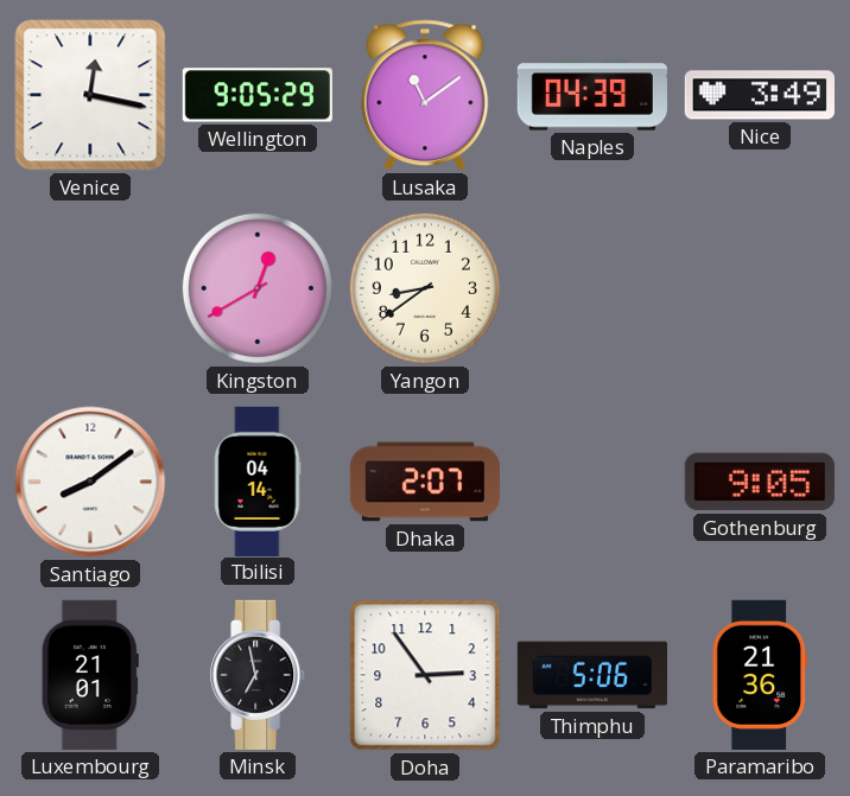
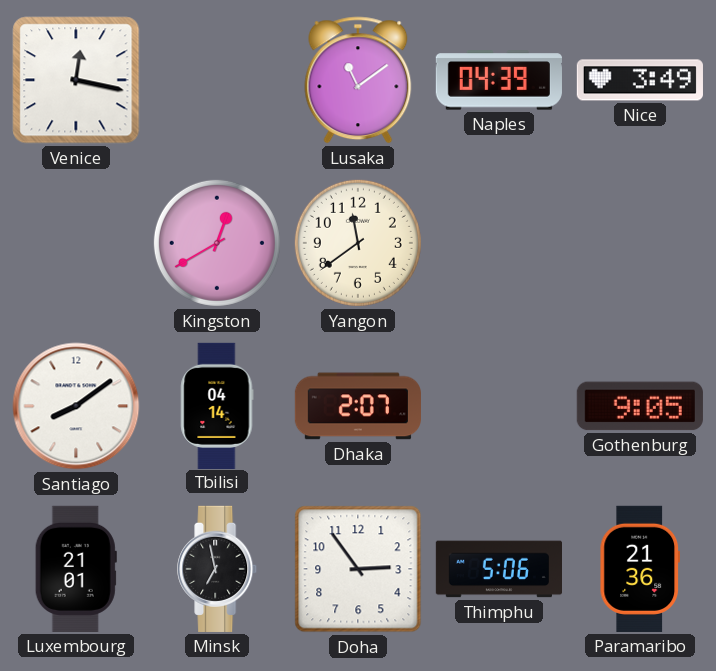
Wellington: 9:05 -> none (258, 95)
Yangon: 8:39 -> 11:39 (358, 243)
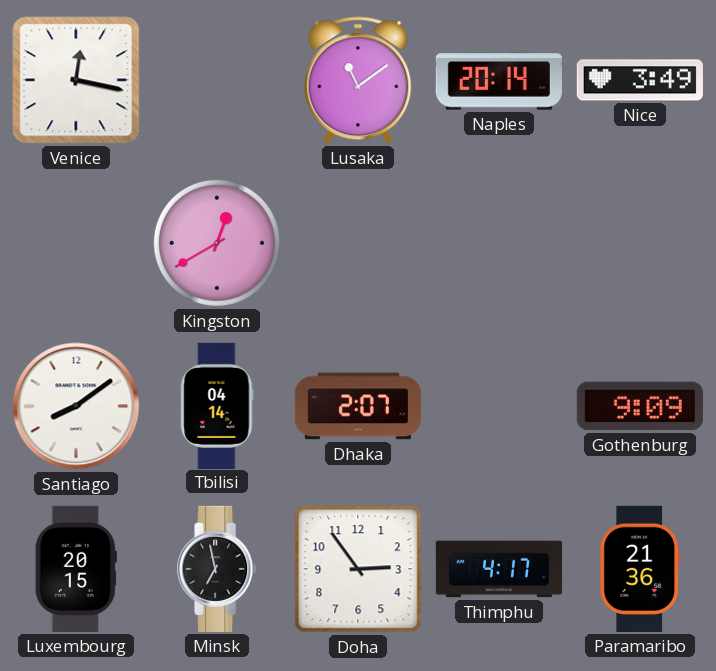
Naples: 04:39 -> 20:14 (499, 80)
Yangon: 11:39 -> none (358, 243)
Gothenburg: 9:05 -> 9:09 (640, 406)
Luxembourg: 21:01 -> 20:15 (76, 569)
Thimphu: 5:06 -> 4:17 (498, 569)
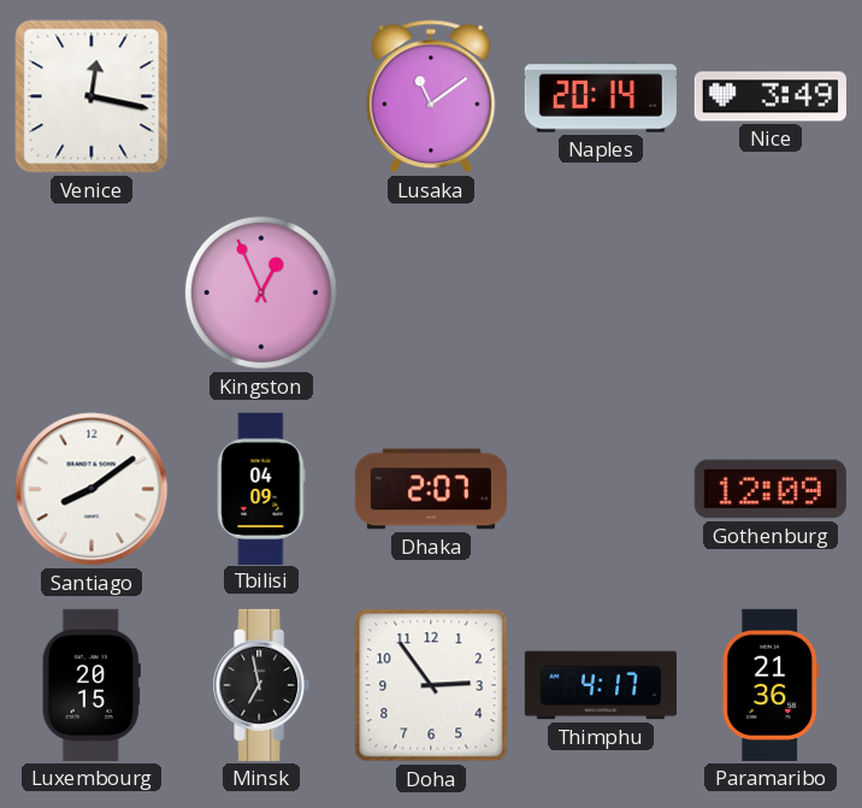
Kingston: 12:40 -> 12:56 (261, 293)
Tbilisi: 04:14 -> 04:09 (261, 488)
Gothenburg: 9:09 -> 12:09 (771, 489)
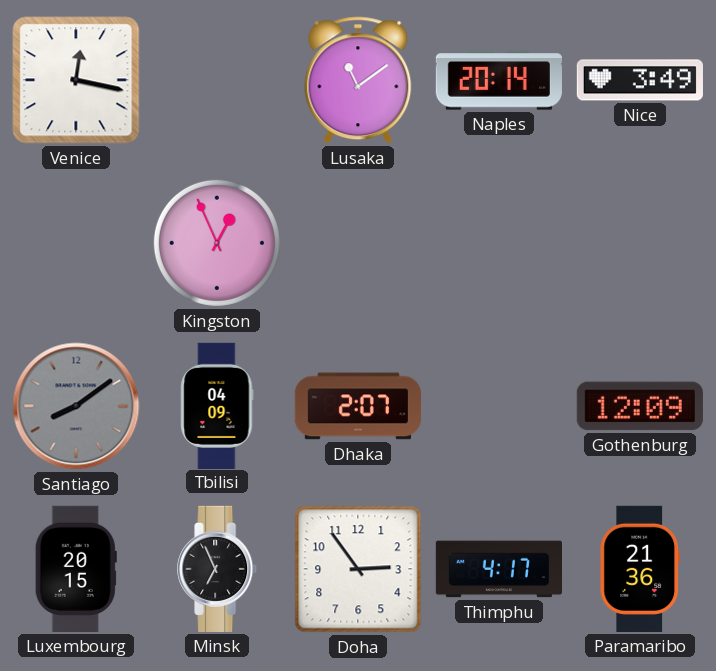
Santiago dial: white -> grey (76, 406)
Minsk: 6:58 -> 6:56 (218, 569)
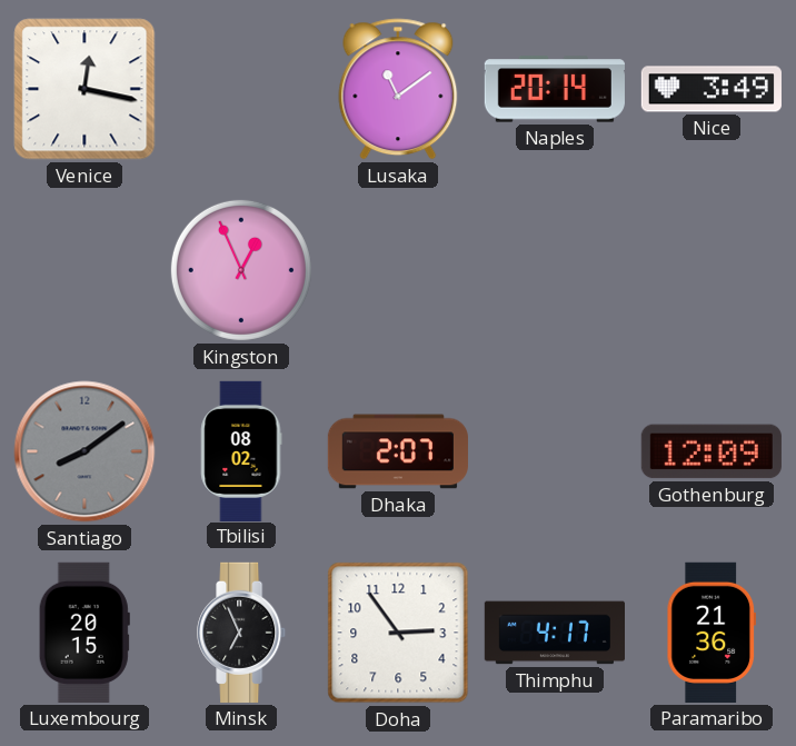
Tbilisi: 04:09 -> 08:02 (241, 450)
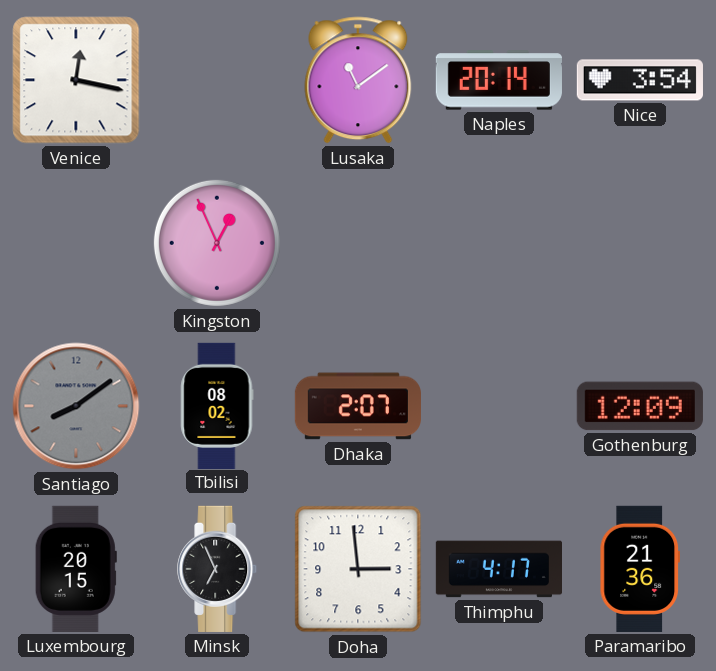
Nice: 3:49 -> 3:54 (640, 80)
Doha: 2:54 -> 2:59 (358, 569)
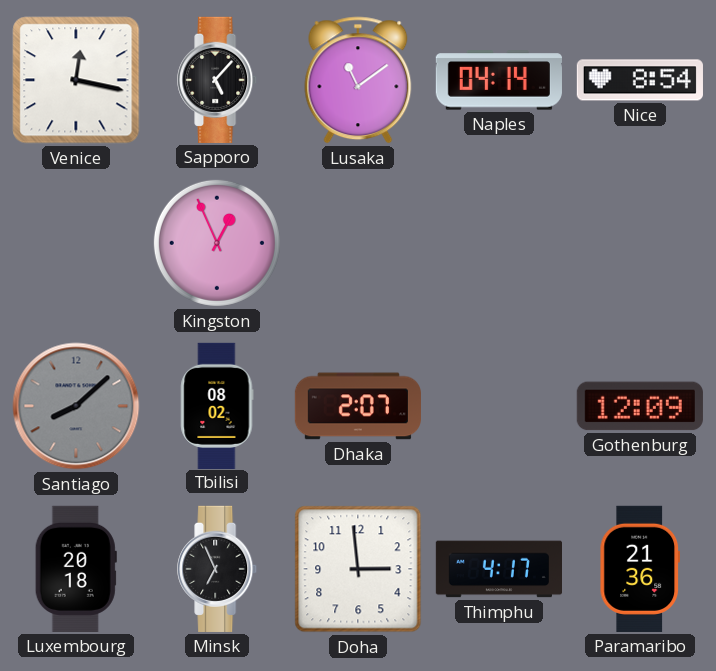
Sapporo: none -> 5:07 (218, 80)
Naples: 20:14 -> 04:14 (499, 80)
Nice: 3:54 -> 8:54 (640, 80)
Santiago: 8:09 -> 8:08 (76, 406)
Luxembourg: 20:15 -> 20:18 (76, 569)
